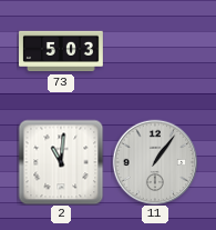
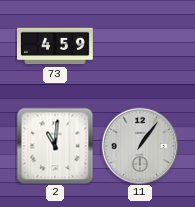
73: 5:03 -> 4:59 (56, 46)
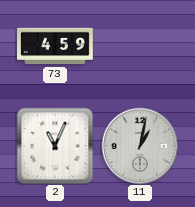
2: 11:01 -> 11:04 (55, 146)
11: 1:06 -> 1:02 (140, 146)
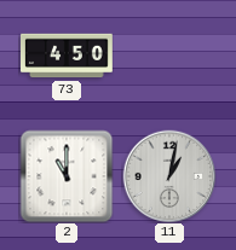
73: 4:59 -> 4:50 (68, 56)
2: 11:04 -> 11:00 (67, 176)
